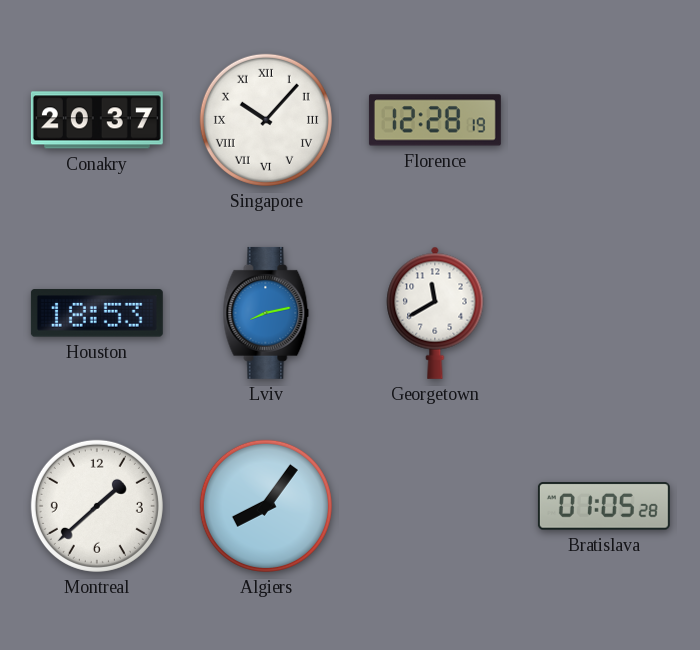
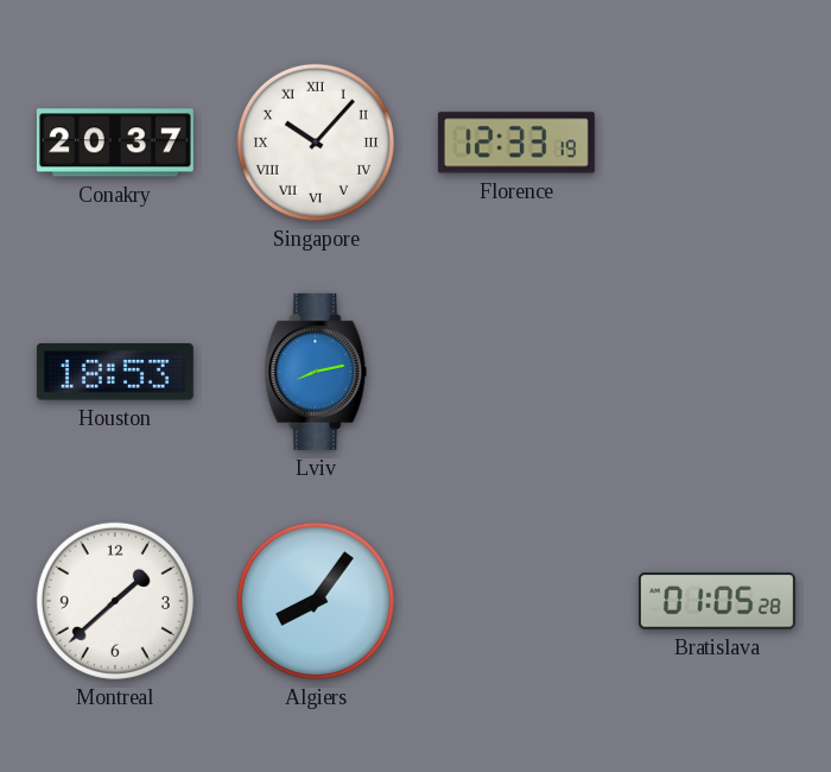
Florence: 12:28 -> 12:33 (516, 143)
Georgetown: 11:40 -> none (435, 313)
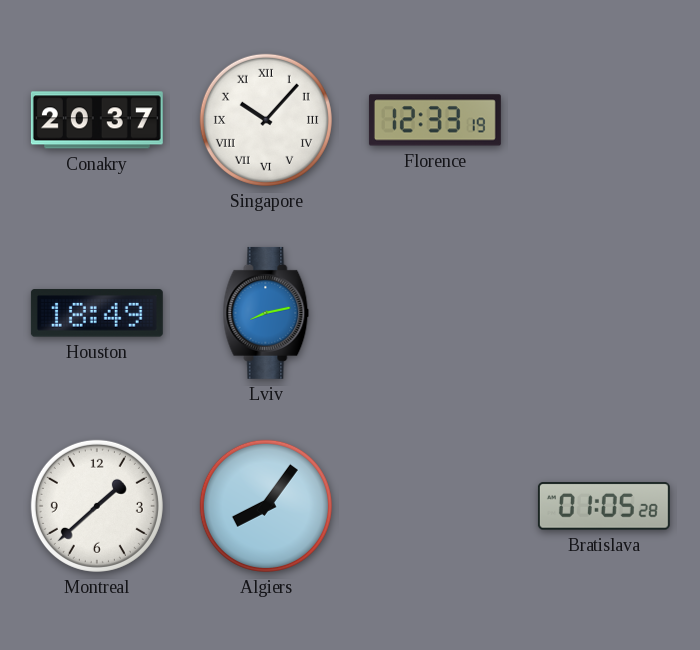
Houston: 18:53 -> 18:49 (97, 313)
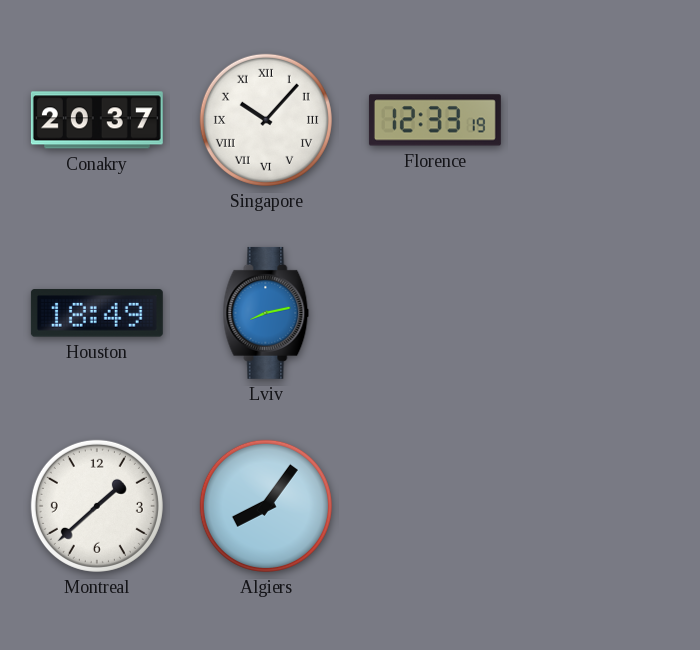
Bratislava: 01:05 -> none (604, 506)
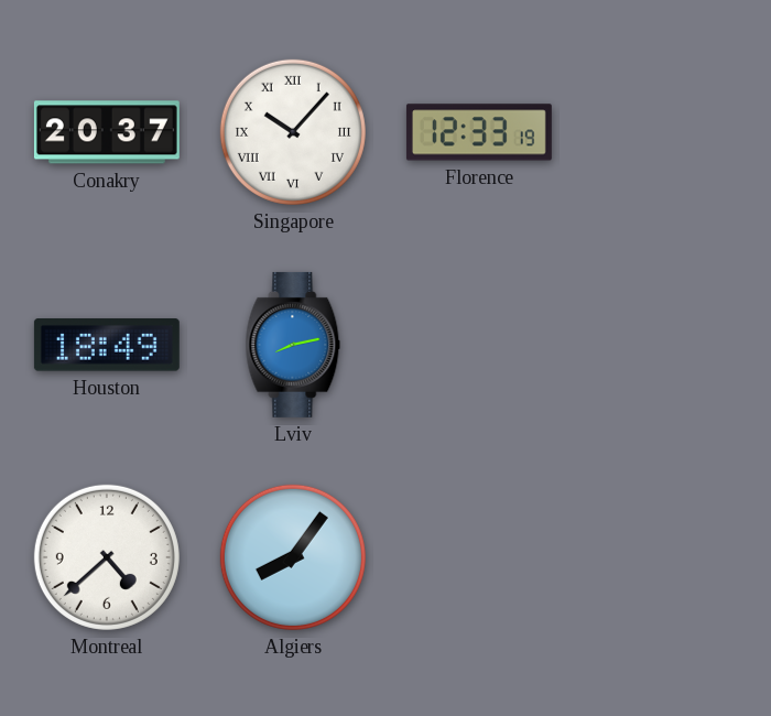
Montreal: 1:38 -> 4:38 (107, 557)
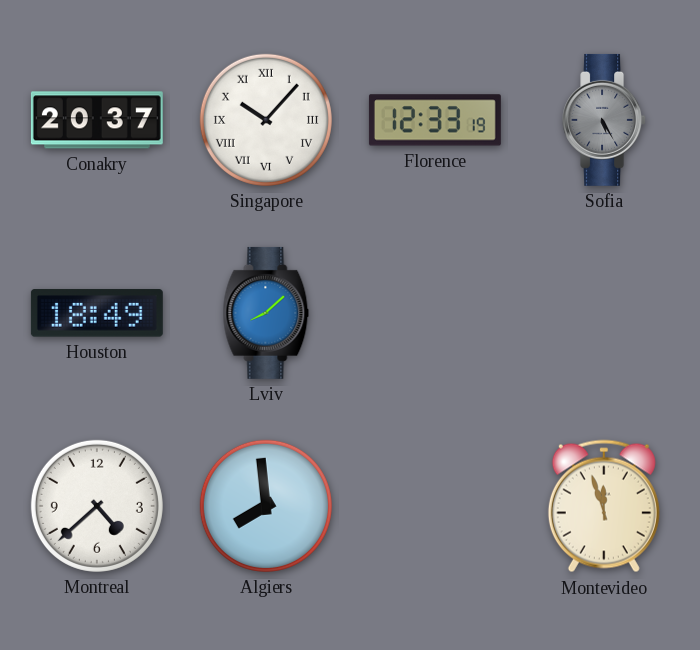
Sofia: none -> 5:25 (605, 120)
Lviv: 8:13 -> 8:08 (266, 313)
Algiers: 8:06 -> 7:59 (266, 506)
Montevideo: none -> 11:57 (604, 506)
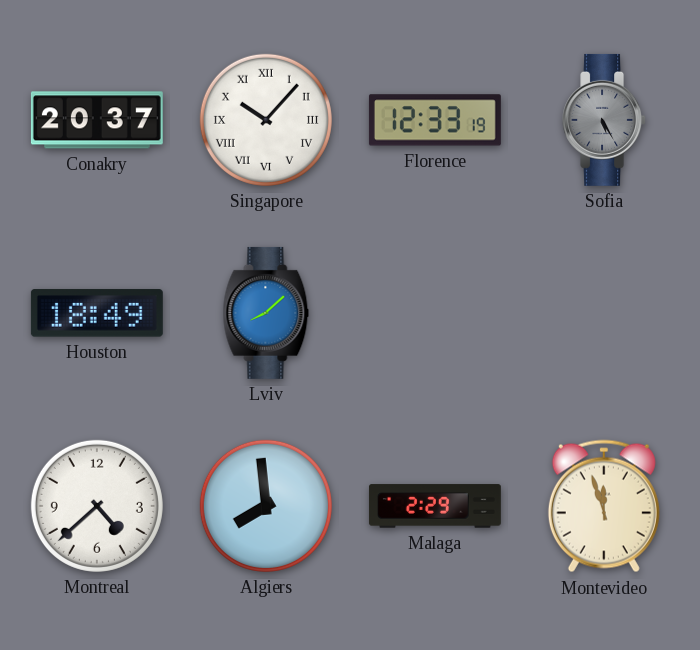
Malaga: none -> 2:29 (435, 506)
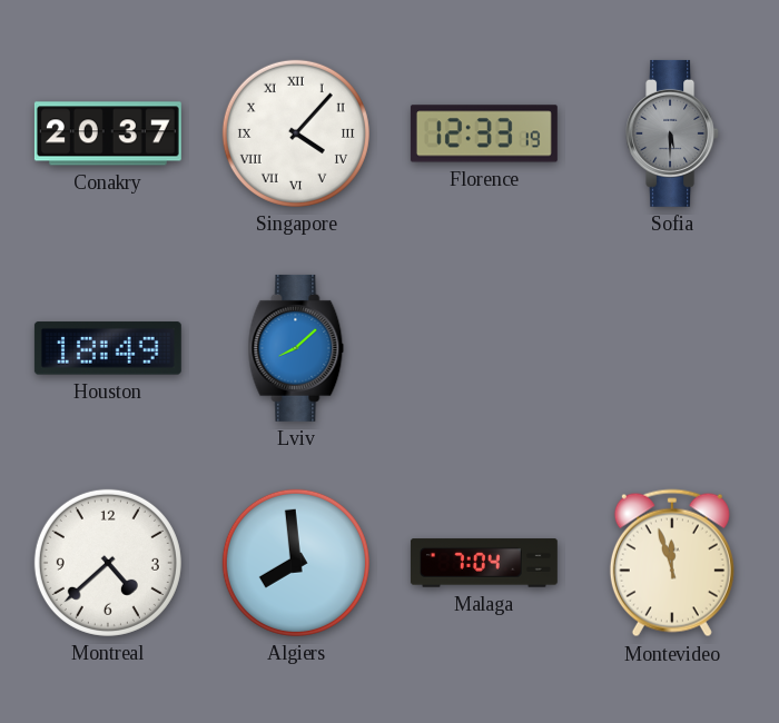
Singapore: 10:07 -> 4:07 (296, 133)
Sofia: 5:25 -> 5:30 (673, 133)
Malaga: 2:29 -> 7:04 (484, 563)
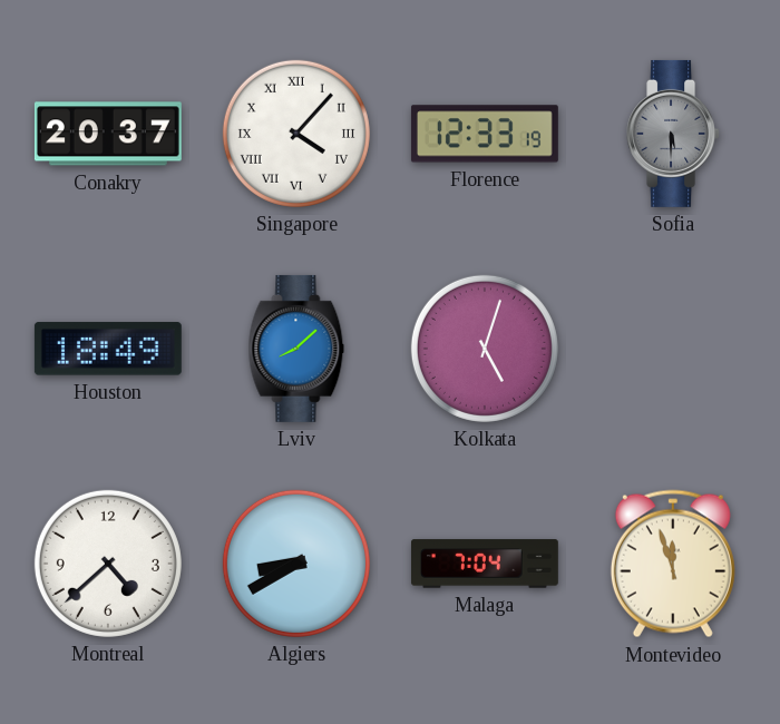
Kolkata: none -> 5:03 (485, 349)
Algiers: 7:59 -> 8:40 (296, 564)
